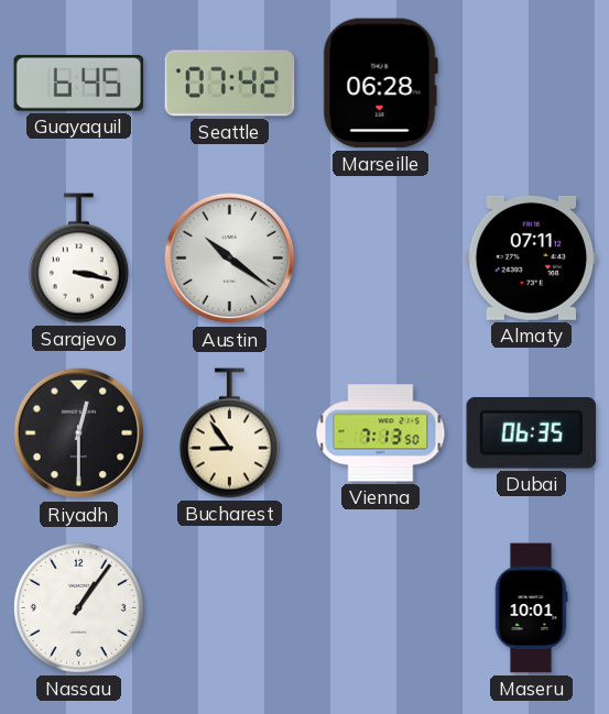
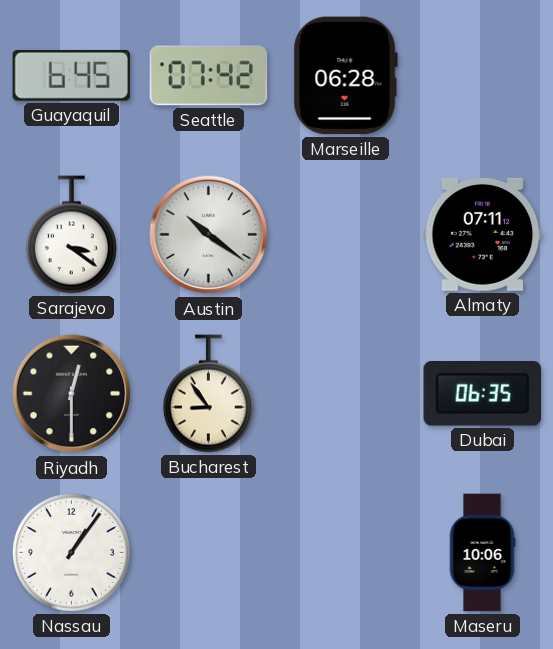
Sarajevo: 3:17 -> 3:21 (71, 235)
Vienna: 7:13 -> none (381, 433)
Maseru: 10:01 -> 10:06 (482, 553)
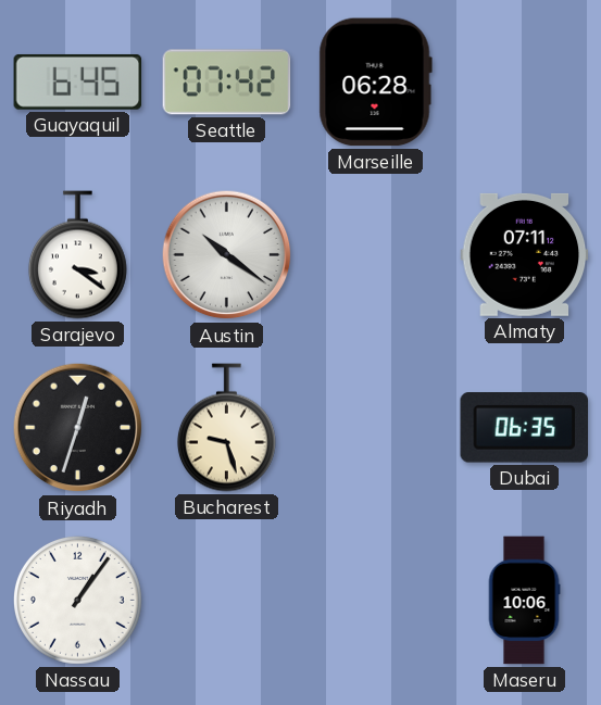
Riyadh: 12:30 -> 12:33 (78, 428)
Bucharest: 8:54 -> 9:27 (226, 428)
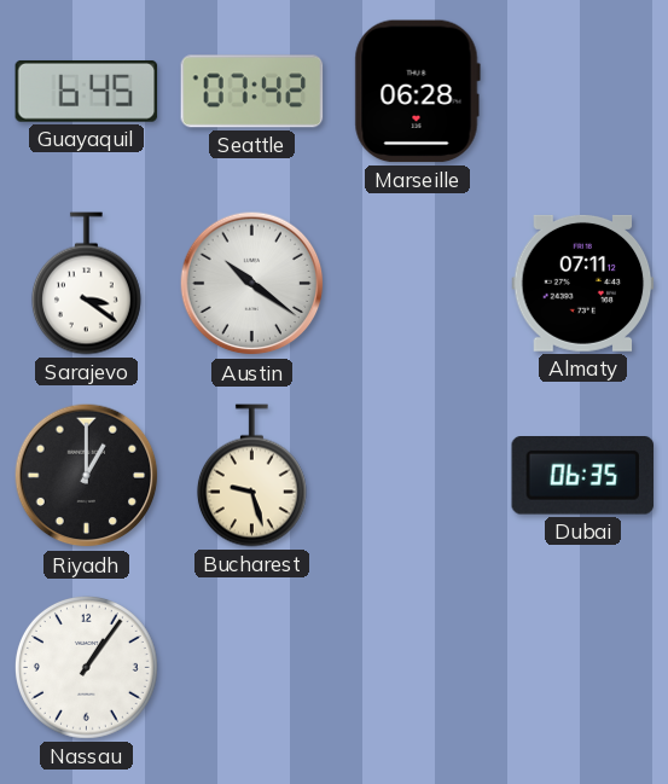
Riyadh: 12:33 -> 1:00 (87, 476)
Maseru: 10:06 -> none (524, 601)
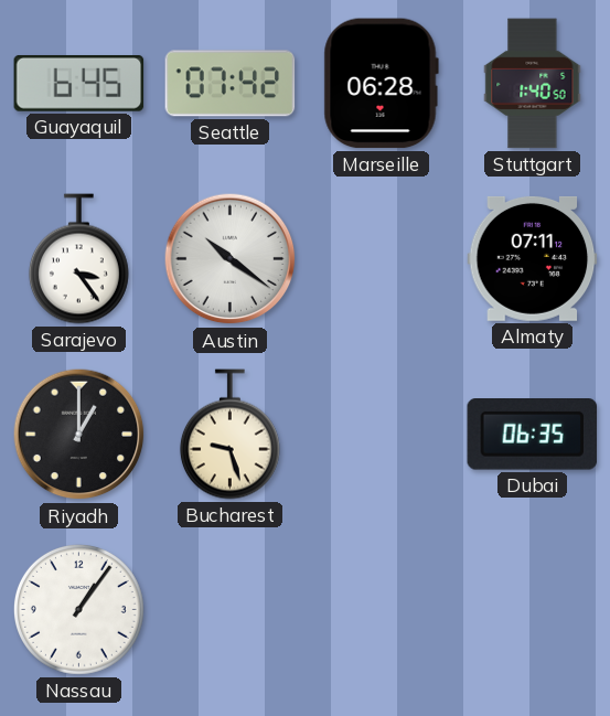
Stuttgart: none -> 1:40 (533, 84)
Sarajevo: 3:21 -> 3:24 (78, 259)
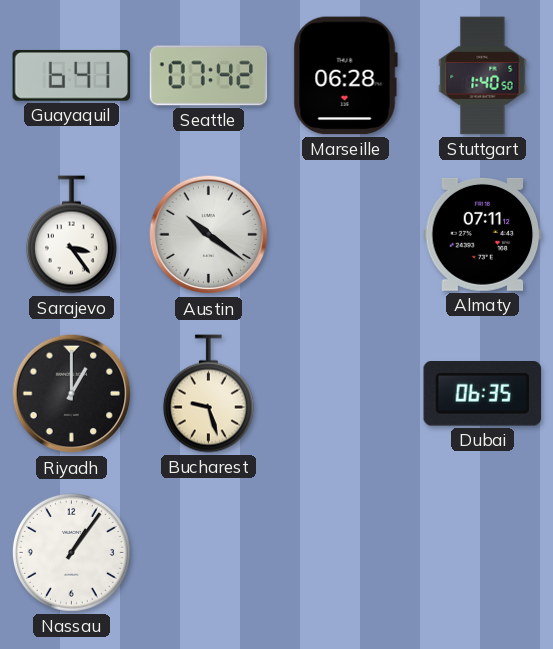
Guayaquil: 6:45 -> 6:41 (72, 75)
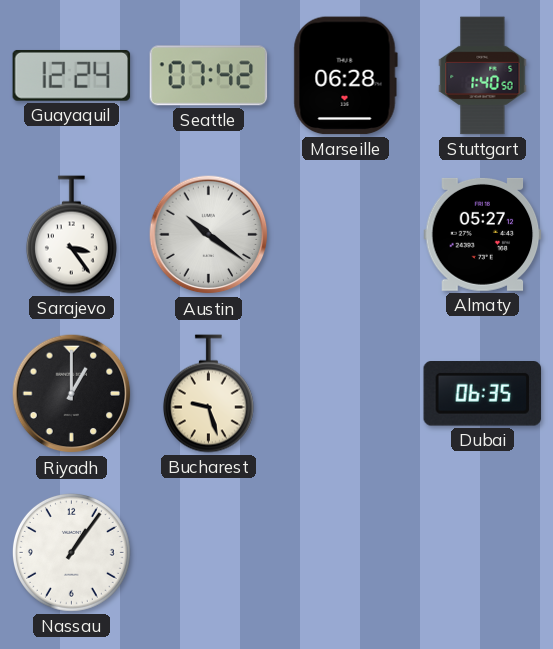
Guayaquil: 6:41 -> 12:24 (72, 75)
Almaty: 07:11 -> 05:27 (483, 234)
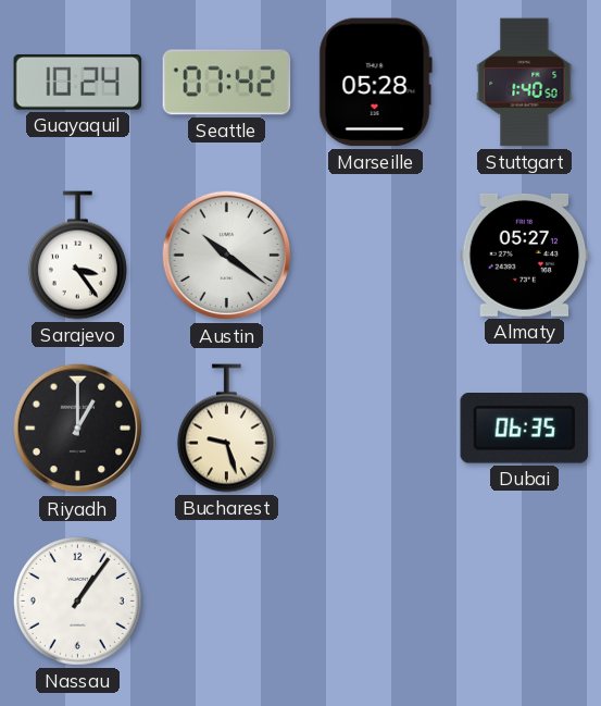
Guayaquil: 12:24 -> 10:24 (78, 82)
Marseille: 06:28 -> 05:28 (375, 83)
